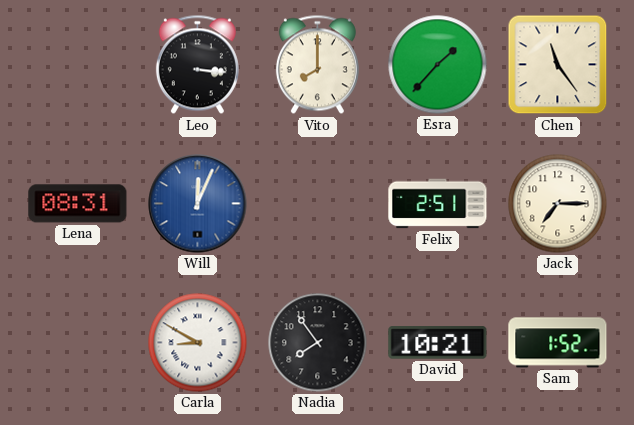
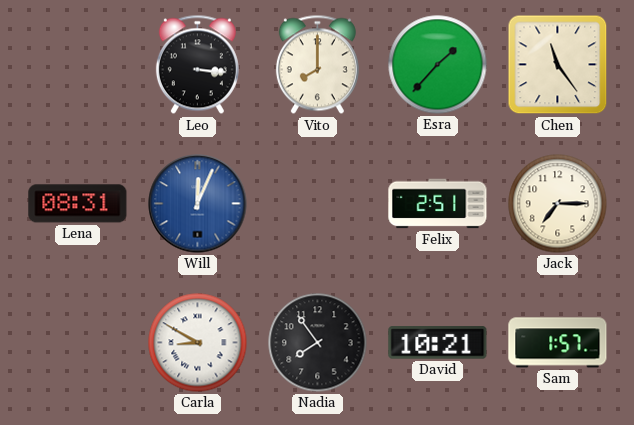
Sam: 1:52 -> 1:57 (558, 343)
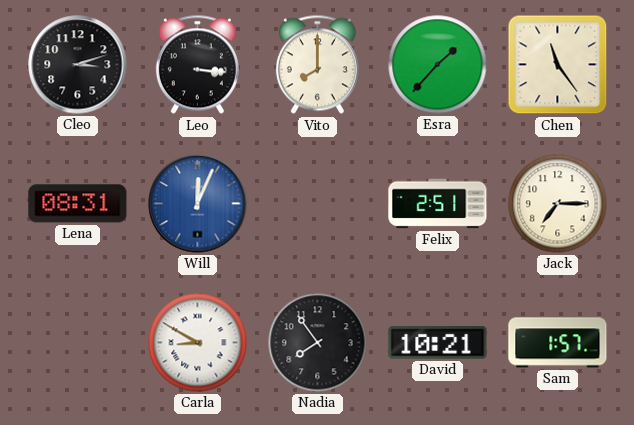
Cleo: none -> 3:12 (78, 65)
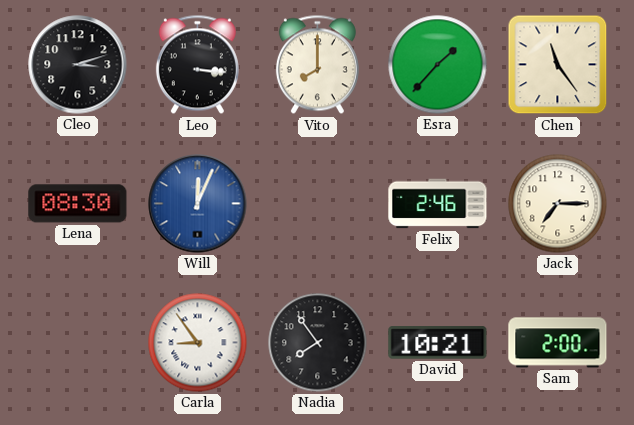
Lena: 08:31 -> 08:30 (78, 204)
Felix: 2:51 -> 2:46 (438, 204)
Carla: 8:50 -> 8:54 (198, 343)
Sam: 1:57 -> 2:00 (558, 343)
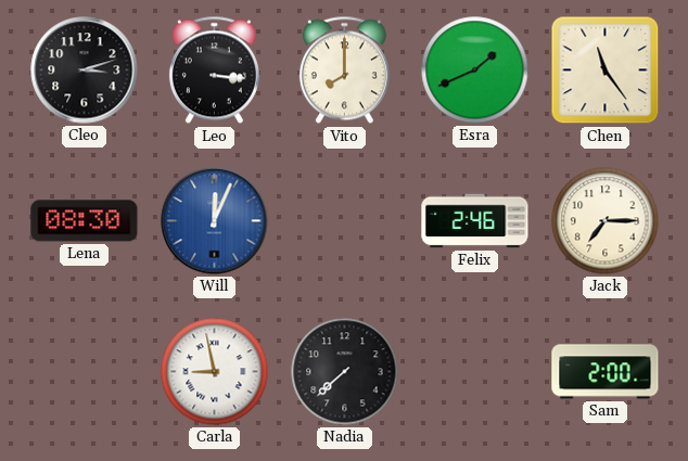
Esra: 1:37 -> 1:41 (475, 71)
Carla: 8:54 -> 8:58 (215, 372)
Nadia: 7:54 -> 7:38 (345, 372)
David: 10:21 -> none (438, 343)
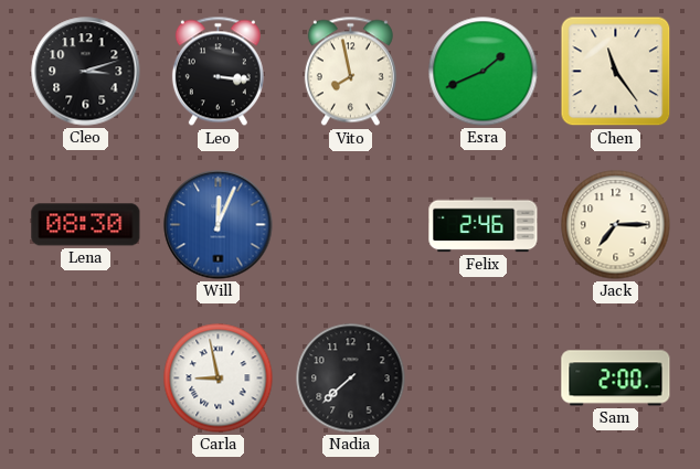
Vito: 8:00 -> 7:58 (350, 72)
